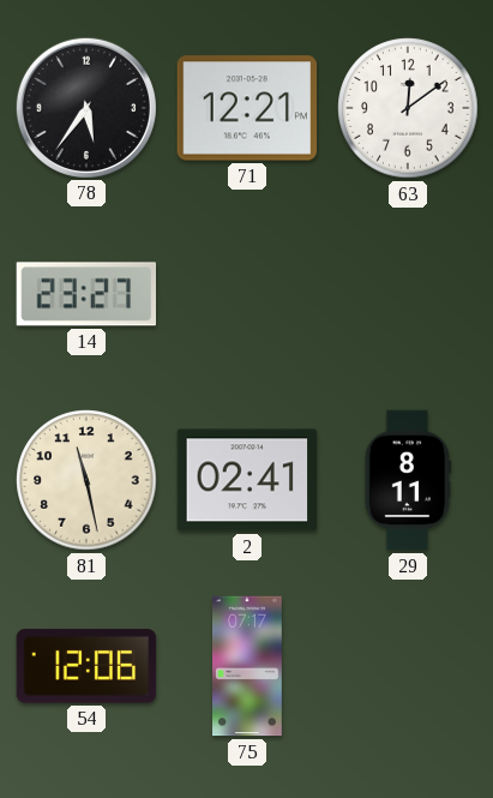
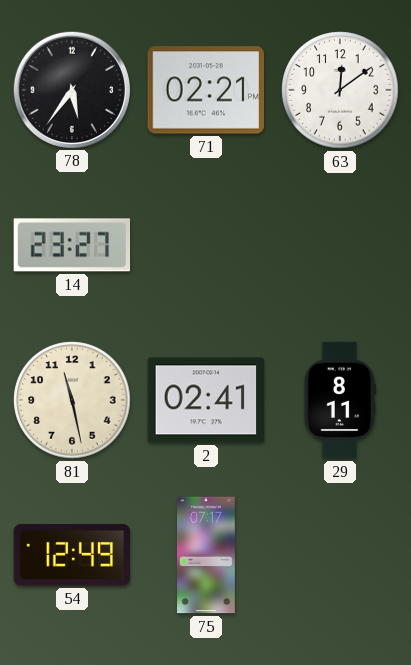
71: 12:21 -> 02:21 (206, 90)
54: 12:06 -> 12:49 (72, 555)
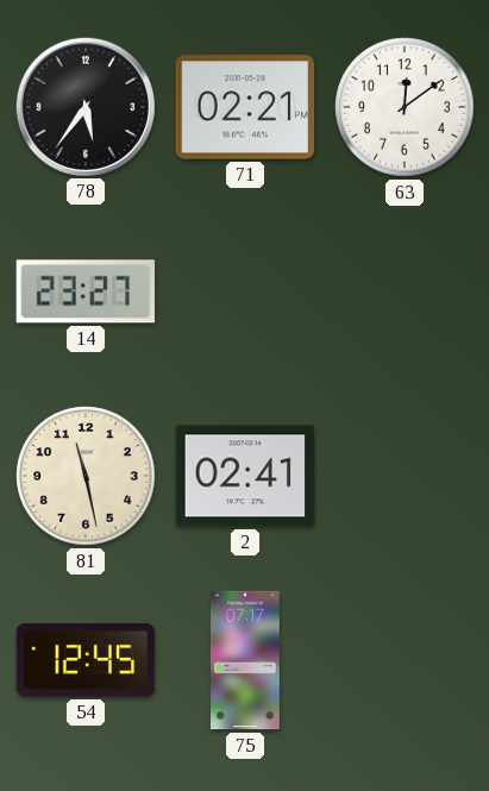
29: 8:11 -> none (340, 400)
54: 12:49 -> 12:45 (86, 660)
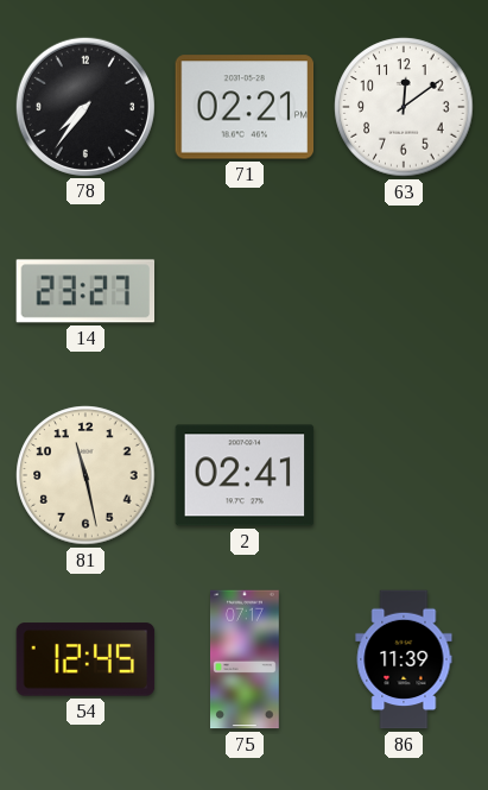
78: 5:36 -> 7:36 (84, 106)
86: none -> 11:39 (404, 659)
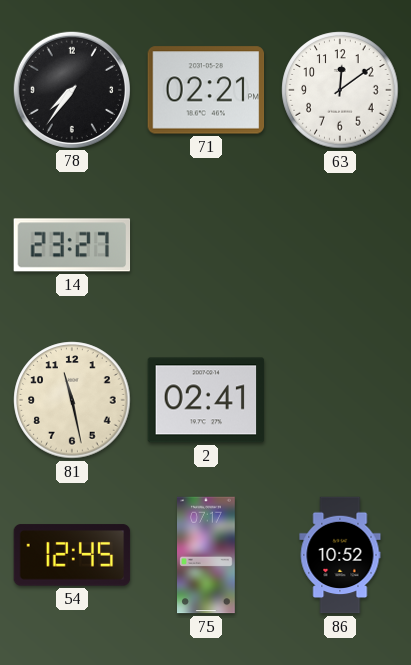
86: 11:39 -> 10:52 (340, 555)
